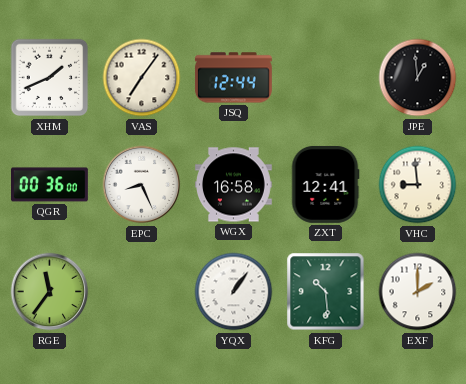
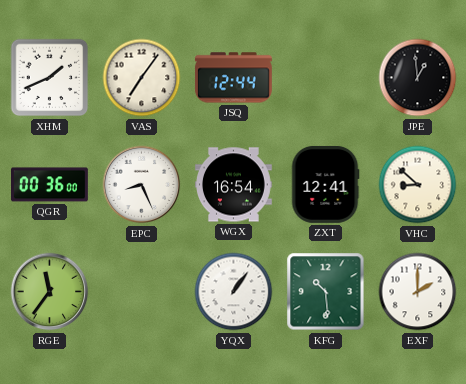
WGX: 16:58 -> 16:54 (234, 185)
VHC: 8:59 -> 8:52 (418, 185)
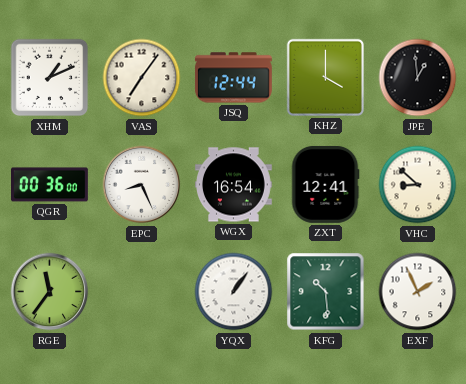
XHM: 1:41 -> 1:11 (50, 78)
KHZ: none -> 4:00 (325, 77)
EXF: 2:00 -> 1:56 (418, 292)
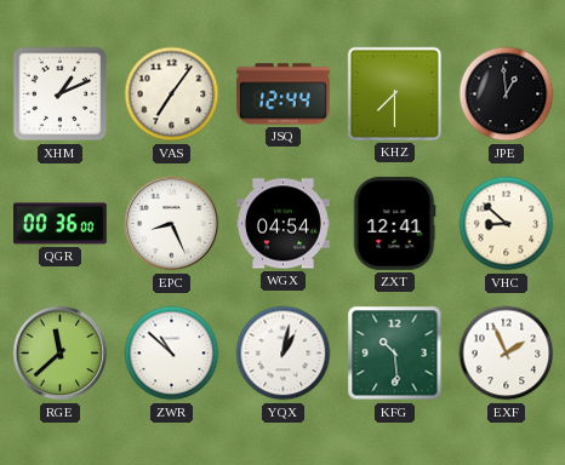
KHZ: 4:00 -> 7:30 (394, 93)
WGX: 16:54 -> 04:54 (284, 224)
RGE: 11:36 -> 11:38 (61, 354)
ZWR: none -> 10:52 (172, 354)
YQX: 1:06 -> 1:02 (284, 354)
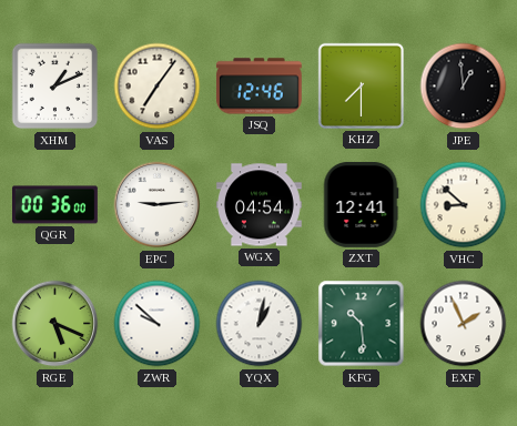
JSQ: 12:44 -> 12:46 (258, 87)
EPC: 8:26 -> 9:14 (158, 205)
RGE: 11:38 -> 5:19 (55, 324)
ZWR: 10:52 -> 9:52 (158, 324)
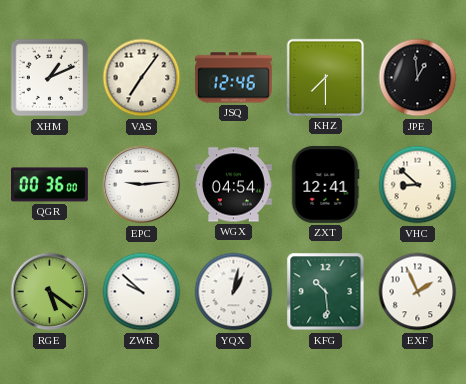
RGE: 5:19 -> 5:21 (50, 292)
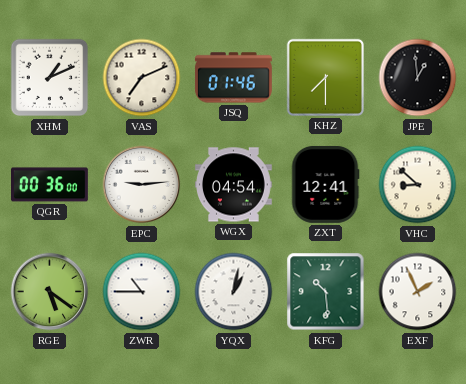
VAS: 7:06 -> 7:11 (142, 78)
JSQ: 12:46 -> 01:46 (233, 78)
ZWR: 9:52 -> 10:45 (142, 292)
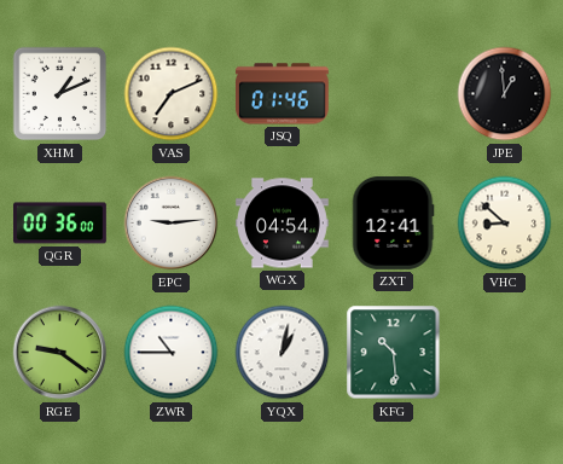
KHZ: 7:30 -> none (325, 77)
RGE: 5:21 -> 9:21 (60, 353)
EXF: 1:56 -> none (418, 292)
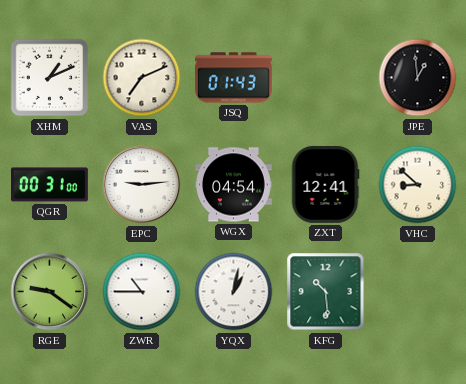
JSQ: 01:46 -> 01:43 (233, 78)
QGR: 00:36 -> 00:31 (50, 185)
